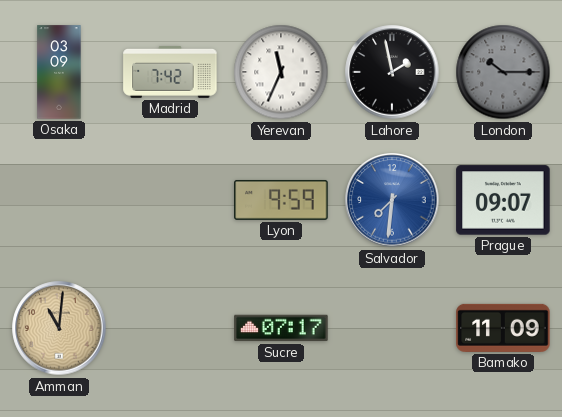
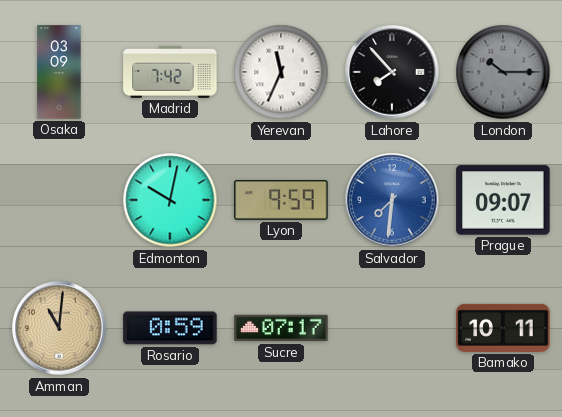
Lahore: 1:58 -> 7:53 (392, 72)
Edmonton: none -> 10:02 (170, 200)
Rosario: none -> 0:59 (170, 328)
Bamako: 11:09 -> 10:11 (503, 328)
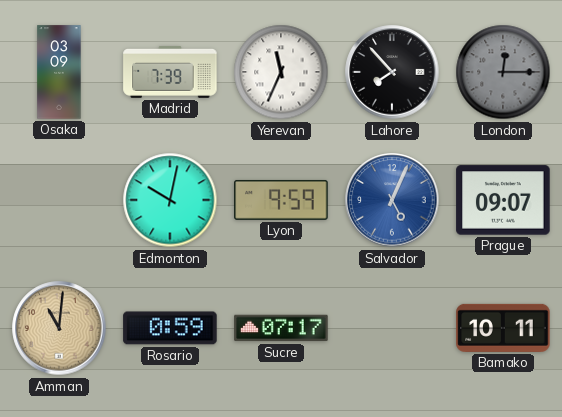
Madrid: 7:42 -> 7:39 (170, 72)
London: 10:15 -> 12:15 (503, 72)
Salvador: 7:31 -> 5:04 (392, 200)
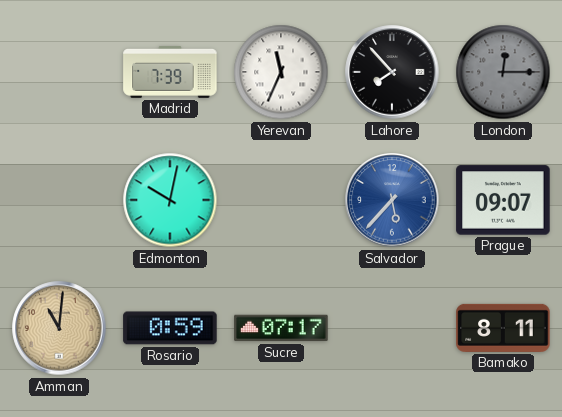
Osaka: 03:09 -> none (59, 72)
Lyon: 9:59 -> none (281, 200)
Salvador: 5:04 -> 5:37 (392, 200)
Bamako: 10:11 -> 8:11 (503, 328)
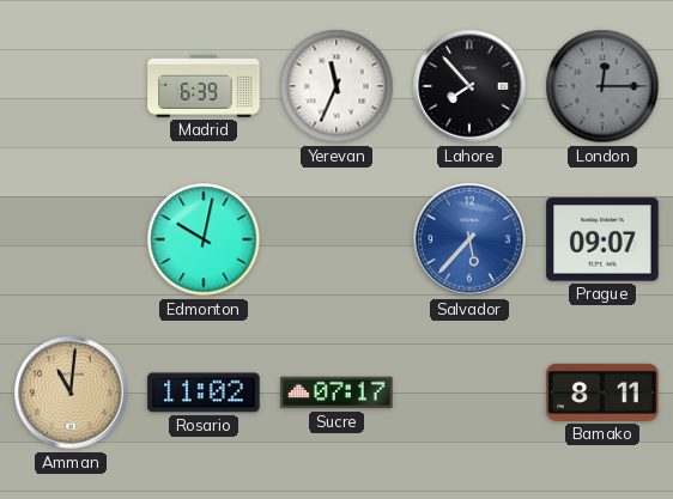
Madrid: 7:39 -> 6:39 (204, 86)
Rosario: 0:59 -> 11:02 (204, 392)
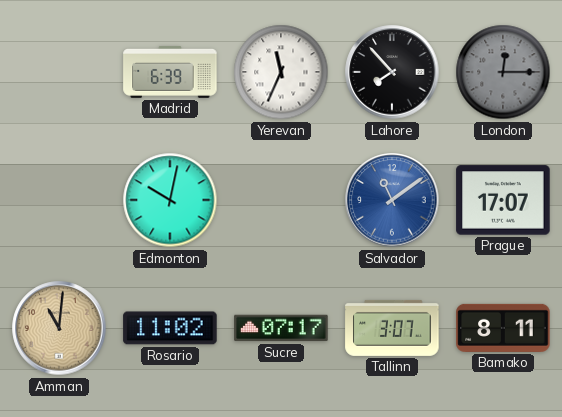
Salvador: 5:37 -> 11:09 (392, 200)
Prague: 09:07 -> 17:07 (503, 200)
Tallinn: none -> 3:07 (392, 328)
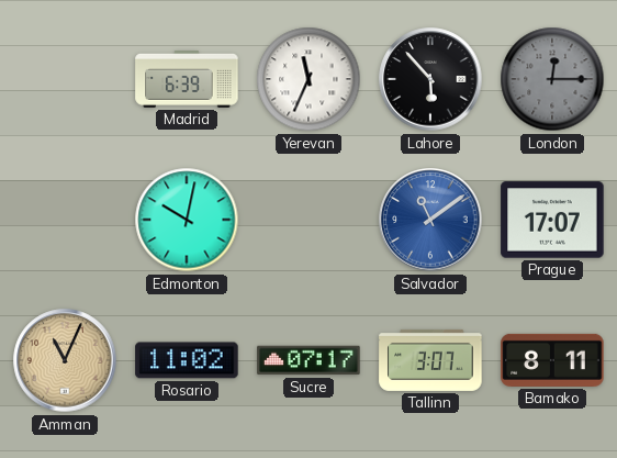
Lahore: 7:53 -> 5:53 (430, 79)
Amman: 11:01 -> 11:04 (65, 360)
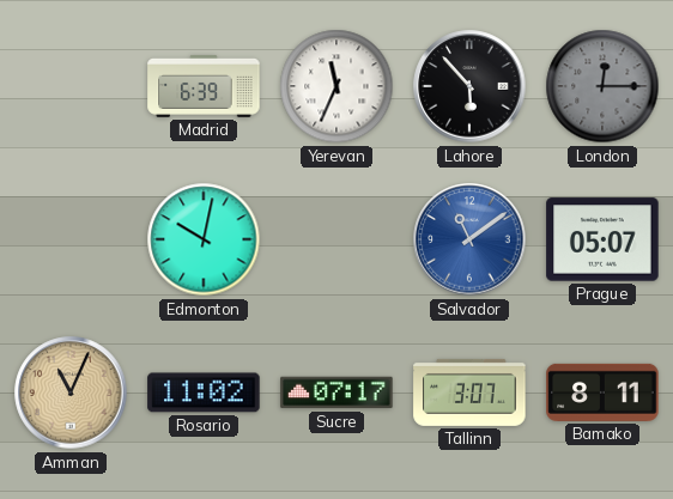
Prague: 17:07 -> 05:07 (602, 239)
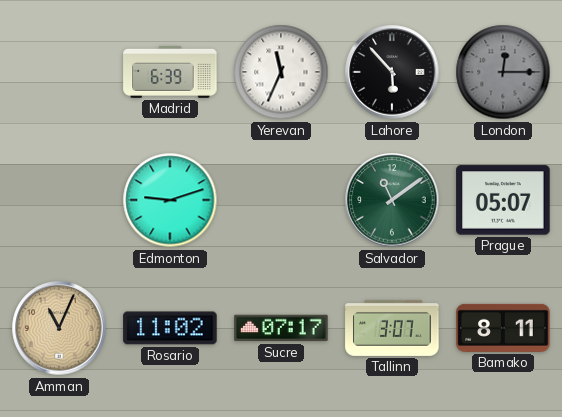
Edmonton: 10:02 -> 9:12 (170, 200)
Salvador dial: blue -> green (392, 200)
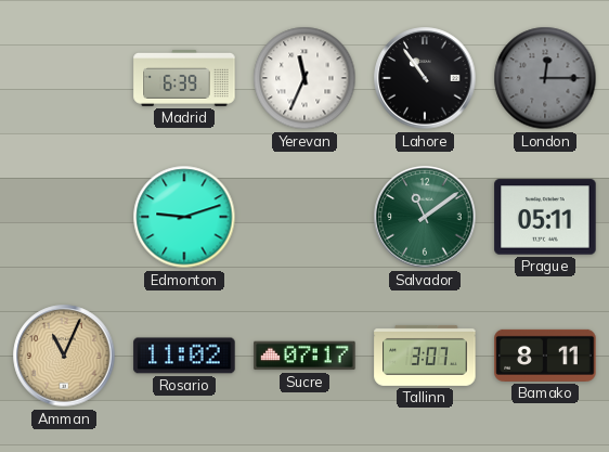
Lahore: 5:53 -> 10:54 (425, 78)
Prague: 05:07 -> 05:11 (545, 217)
